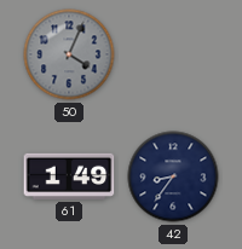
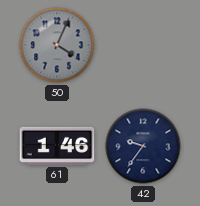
61: 1:49 -> 1:46 (57, 146)
42: 8:36 -> 9:36 (143, 146)
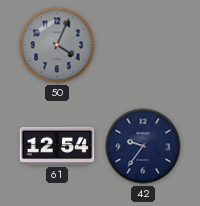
61: 1:46 -> 12:54 (57, 146)
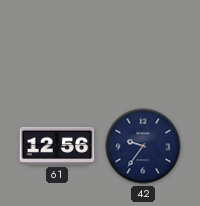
50: 4:04 -> none (57, 45)
61: 12:54 -> 12:56 (57, 146)
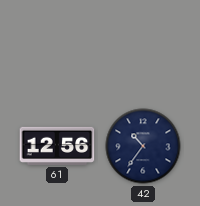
42: 9:36 -> 10:36 (143, 146)
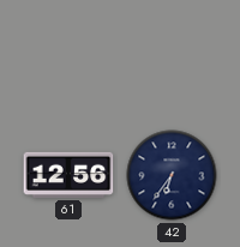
42: 10:36 -> 6:36 (172, 175)
